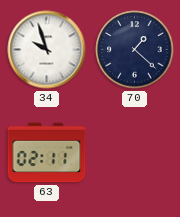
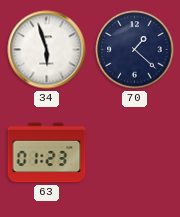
34: 9:57 -> 5:57 (47, 50)
63: 02:11 -> 01:23 (47, 153)
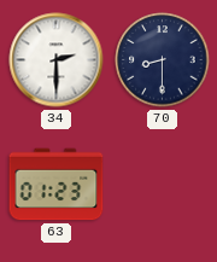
34: 5:57 -> 2:30 (57, 60)
70: 1:22 -> 8:30 (163, 60)
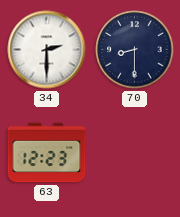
63: 01:23 -> 12:23 (47, 153)
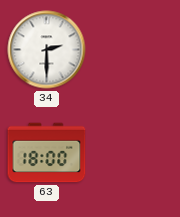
70: 8:30 -> none (135, 50)
63: 12:23 -> 18:00 (47, 153)
